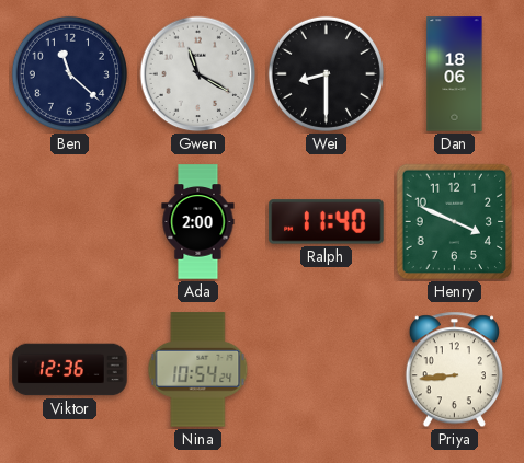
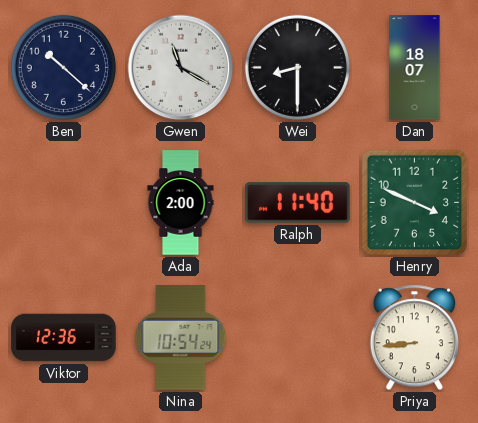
Ben: 11:22 -> 10:22 (63, 67)
Dan: 18:06 -> 18:07 (415, 68)
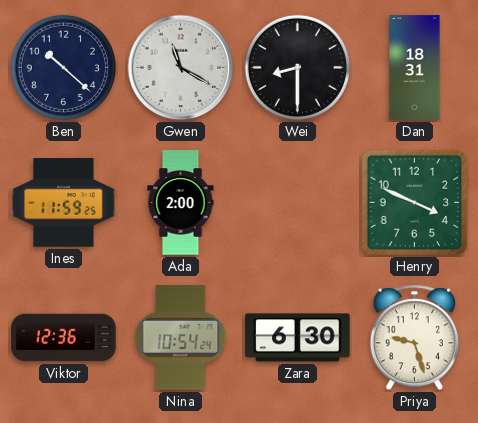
Dan: 18:07 -> 18:31 (415, 68)
Ines: none -> 11:59 (64, 203)
Ralph: 11:40 -> none (298, 203)
Zara: none -> 6:30 (298, 338)
Priya: 8:44 -> 9:27 (414, 338)
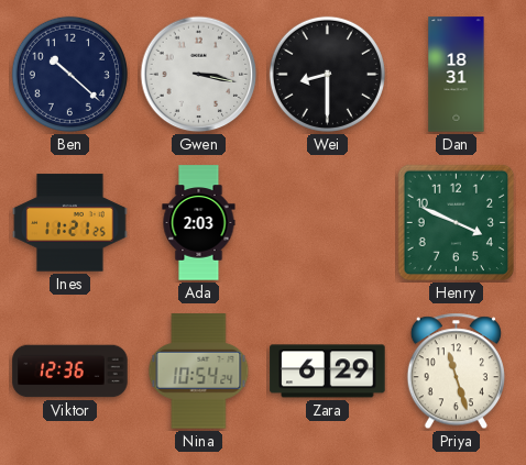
Gwen: 11:20 -> 3:17 (199, 75)
Ines: 11:59 -> 11:21 (70, 223)
Ada: 2:00 -> 2:03 (199, 223)
Zara: 6:30 -> 6:29 (328, 372)
Priya: 9:27 -> 11:27 (456, 372)
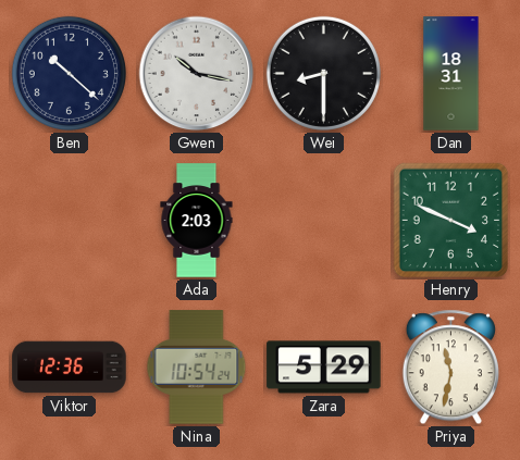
Gwen: 3:17 -> 10:17 (197, 74)
Ines: 11:21 -> none (70, 223)
Zara: 6:29 -> 5:29 (324, 368)
Priya: 11:27 -> 11:32 (450, 368)
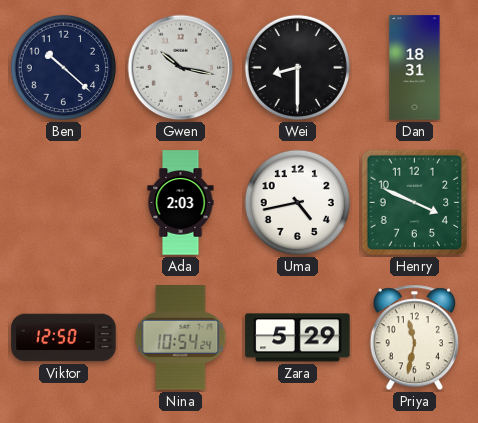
Uma: none -> 4:43 (297, 202)
Viktor: 12:36 -> 12:50 (64, 338)
